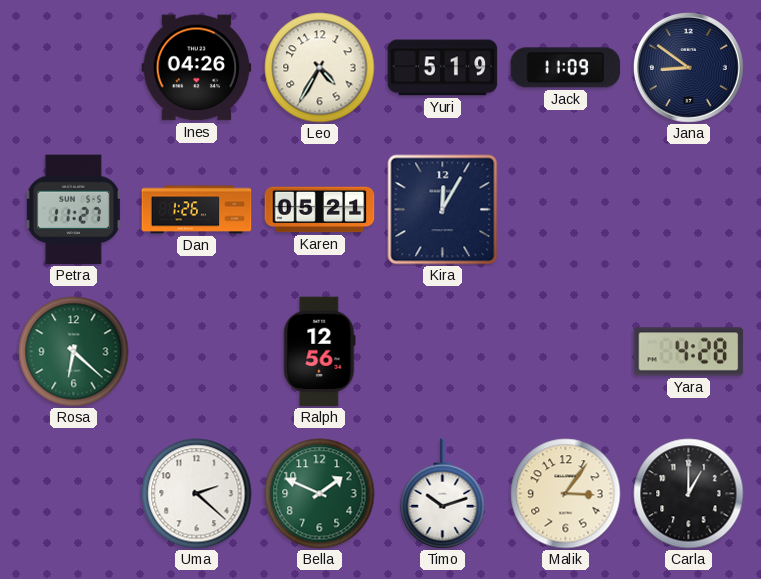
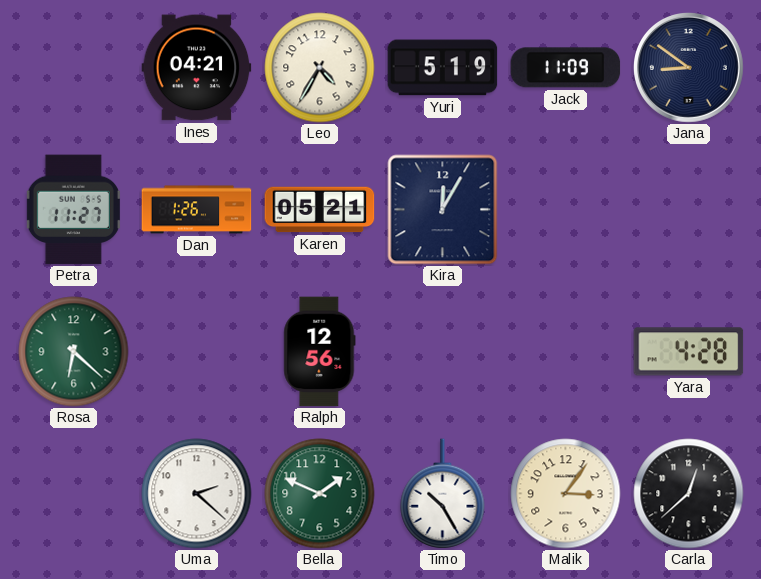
Ines: 04:26 -> 04:21 (197, 68)
Timo: 10:12 -> 10:25 (443, 494)
Carla: 1:00 -> 12:38 (689, 494)
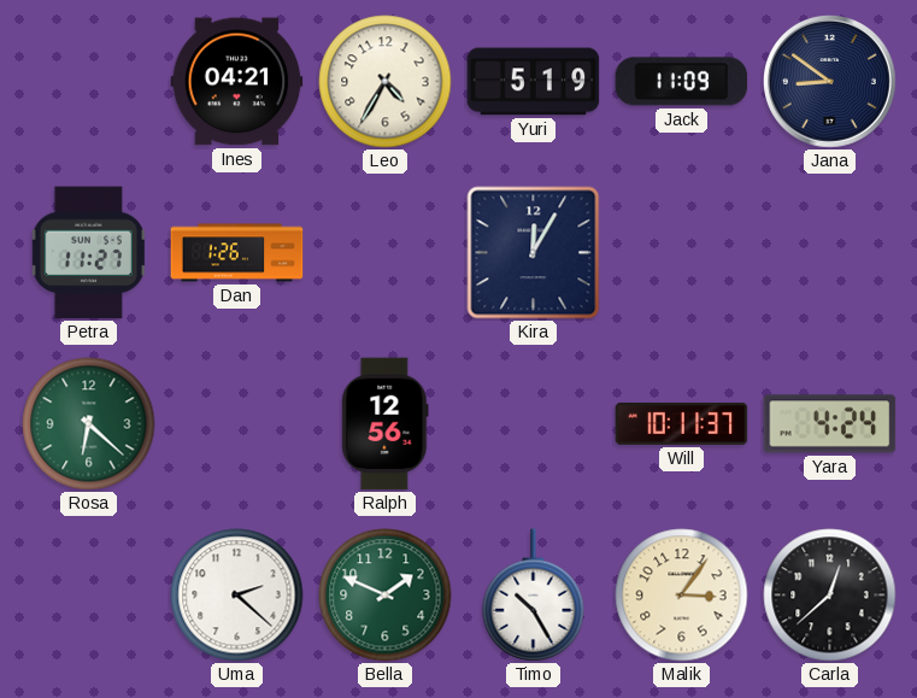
Karen: 05:21 -> none (320, 210)
Will: none -> 10:11 (682, 424)
Yara: 4:28 -> 4:24 (830, 424)
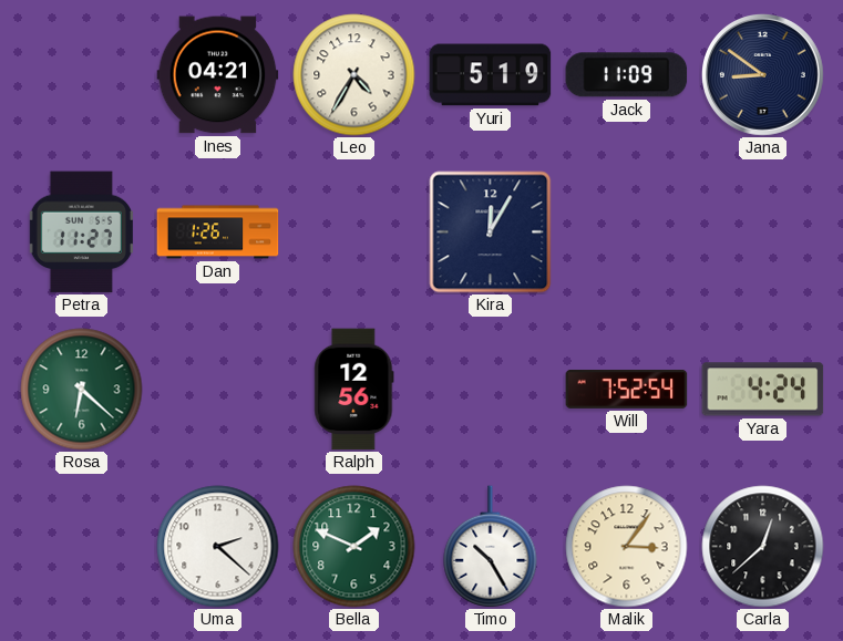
Will: 10:11 -> 7:52 (627, 390)
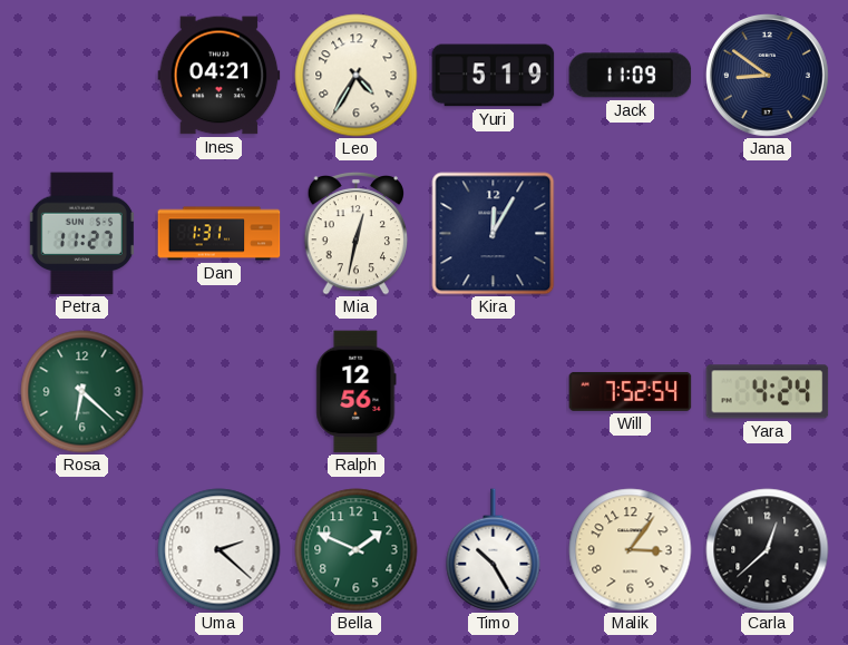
Dan: 1:26 -> 1:31 (220, 234)
Mia: none -> 12:32 (355, 233)
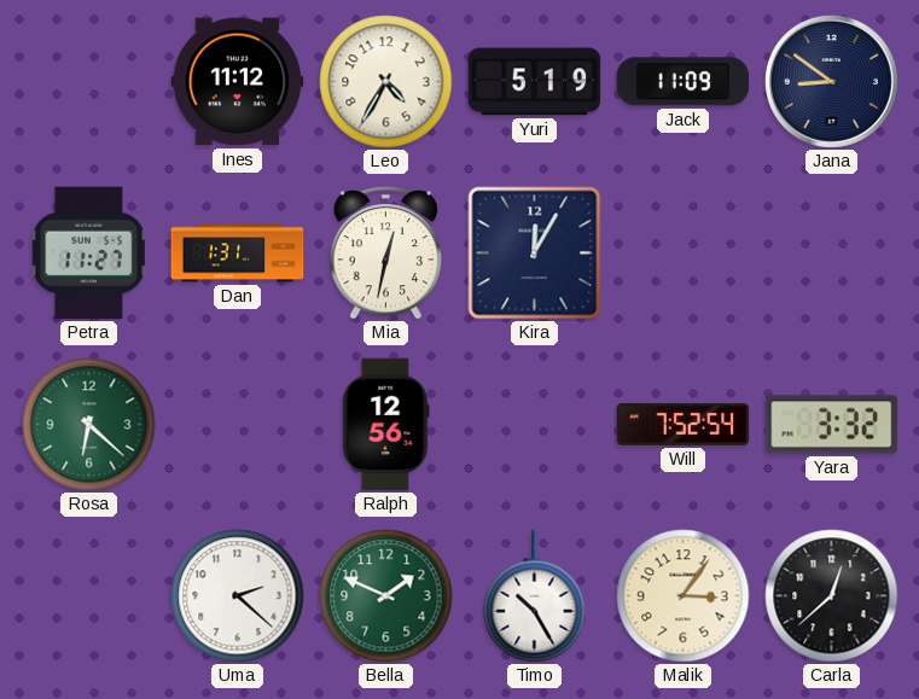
Ines: 04:21 -> 11:12 (238, 82)
Yara: 4:24 -> 3:32 (832, 425)
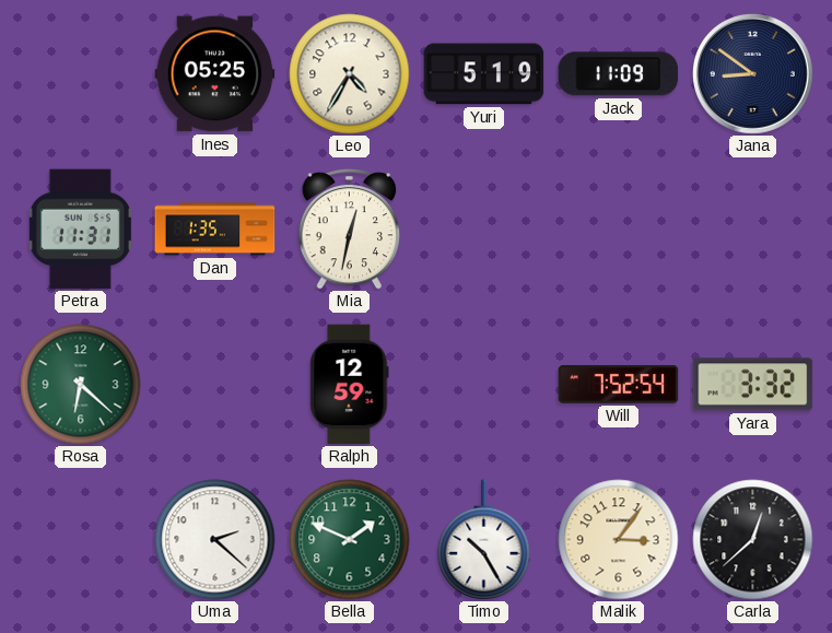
Ines: 11:12 -> 05:25 (215, 74)
Petra: 11:27 -> 11:31 (80, 230)
Dan: 1:31 -> 1:35 (215, 230)
Kira: 12:05 -> none (535, 254)
Ralph: 12:56 -> 12:59 (350, 385)
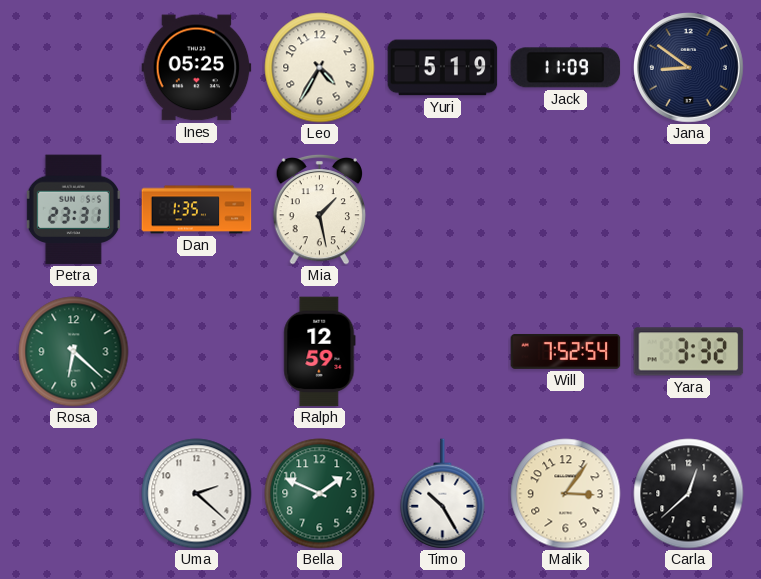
Petra: 11:31 -> 23:31 (73, 210)
Mia: 12:32 -> 1:28 (319, 209)
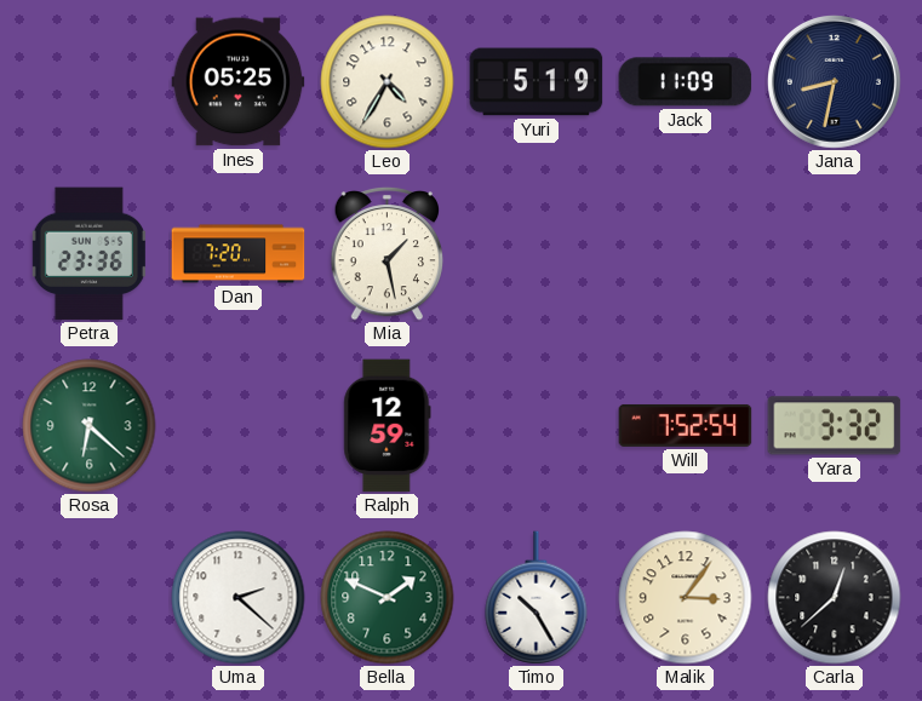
Jana: 8:51 -> 8:32 (835, 82)
Petra: 23:31 -> 23:36 (88, 254)
Dan: 1:35 -> 7:20 (239, 254)
